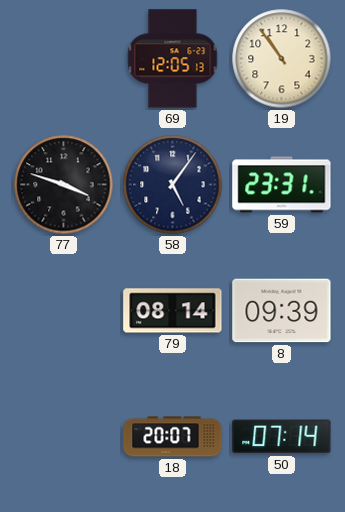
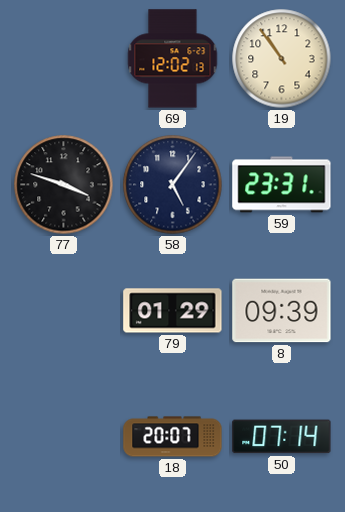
69: 12:05 -> 12:02 (173, 59)
79: 08:14 -> 01:29 (173, 311)
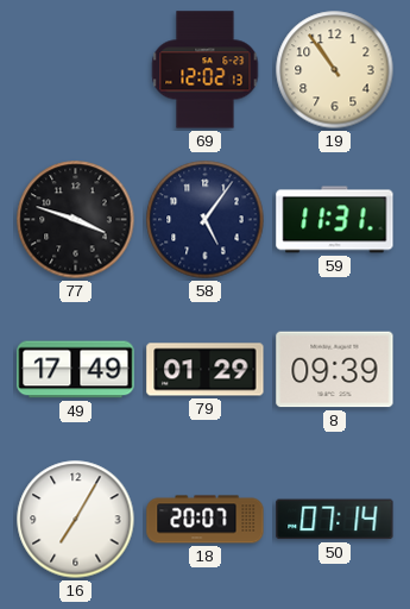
59: 23:31 -> 11:31 (335, 220)
49: none -> 17:49 (76, 370)
16: none -> 7:05 (76, 520)
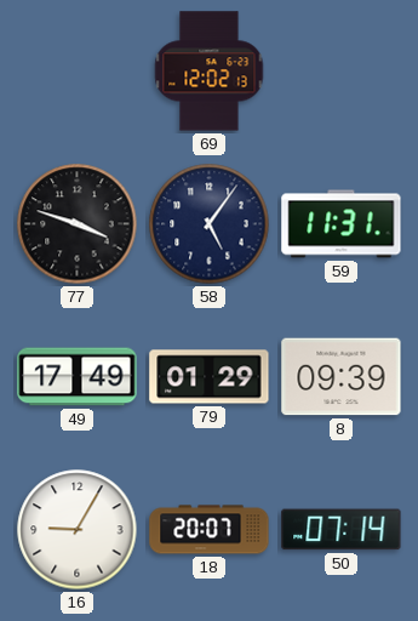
19: 10:54 -> none (335, 70)
16: 7:05 -> 9:05 (78, 530)
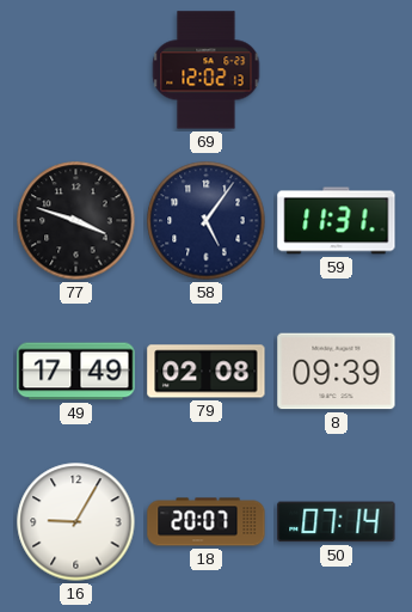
79: 01:29 -> 02:08 (207, 372)
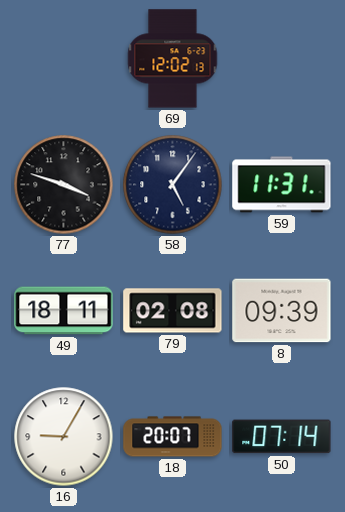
49: 17:49 -> 18:11 (64, 311)
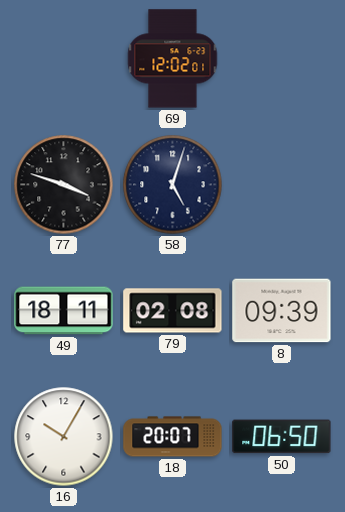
69: 12:02:13 -> 12:02:01 (173, 59)
58: 5:06 -> 5:03 (173, 185)
59: 11:31 -> none (282, 185)
16: 9:05 -> 10:05 (64, 437)
50: 07:14 -> 06:50 (282, 437)
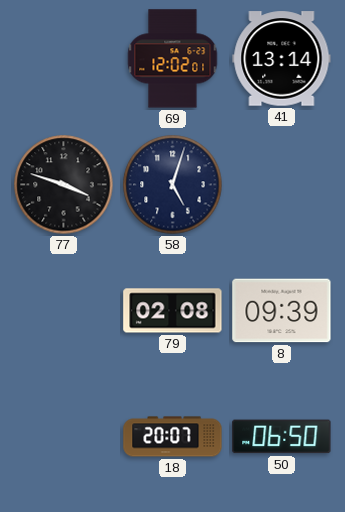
41: none -> 13:14 (282, 59)
49: 18:11 -> none (64, 311)
16: 10:05 -> none (64, 437)
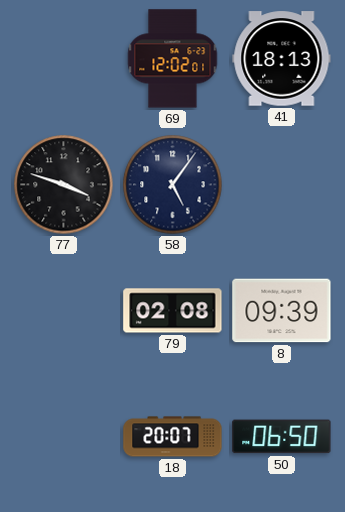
41: 13:14 -> 18:13 (282, 59)
58: 5:03 -> 5:06 (173, 185)
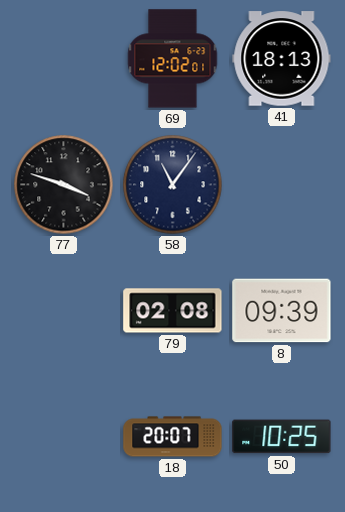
58: 5:06 -> 11:06 (173, 185)
50: 06:50 -> 10:25 (282, 437)
